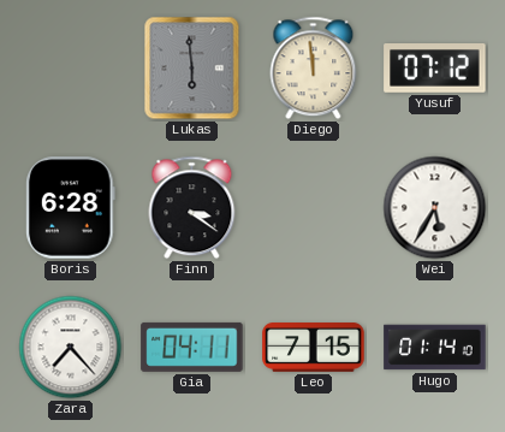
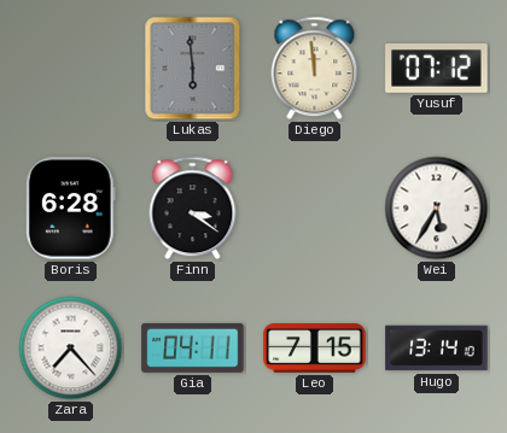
Hugo: 01:14 -> 13:14 (437, 349)
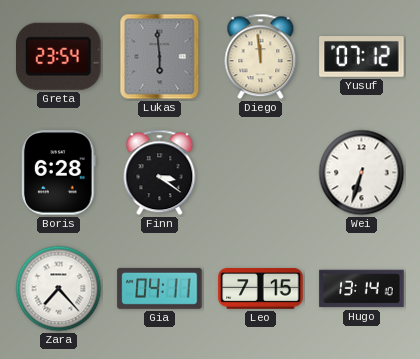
Greta: none -> 23:54 (59, 56)
Wei: 5:35 -> 6:33 (362, 173)
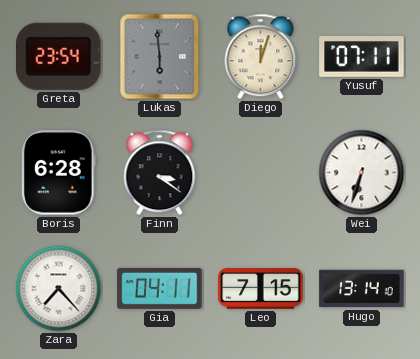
Diego: 11:59 -> 12:03 (261, 57)
Yusuf: 07:12 -> 07:11 (362, 57)
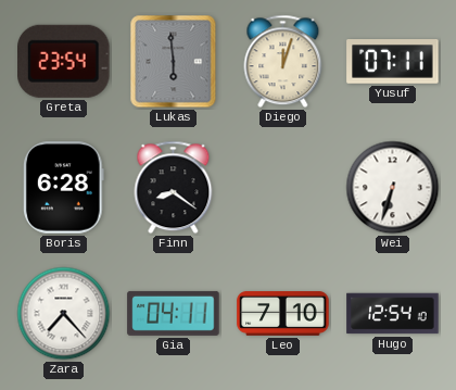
Finn: 3:21 -> 8:21 (174, 188)
Leo: 7:15 -> 7:10 (283, 314)
Hugo: 13:14 -> 12:54 (393, 314)
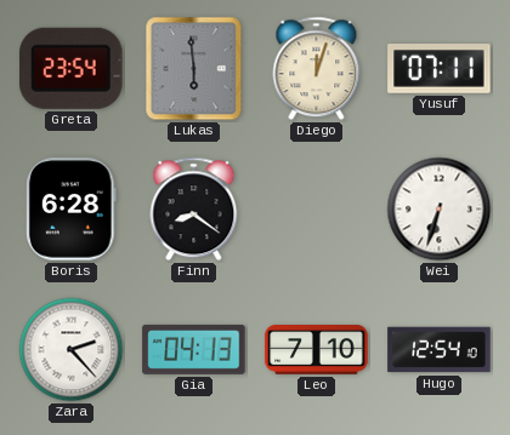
Zara: 7:23 -> 2:23 (72, 350)
Gia: 04:11 -> 04:13 (194, 349)
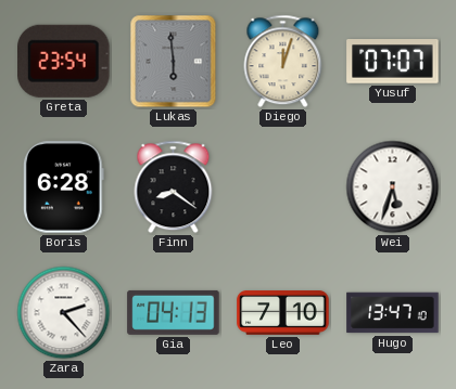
Yusuf: 07:11 -> 07:07 (393, 62)
Wei: 6:33 -> 5:33 (393, 187)
Hugo: 12:54 -> 13:47 (393, 313)
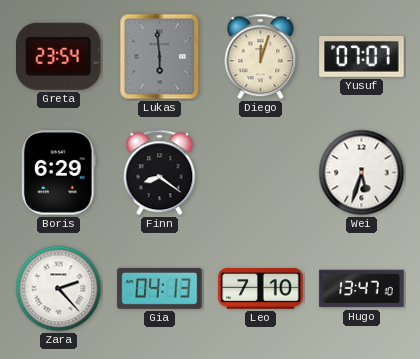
Boris: 6:28 -> 6:29 (58, 173)
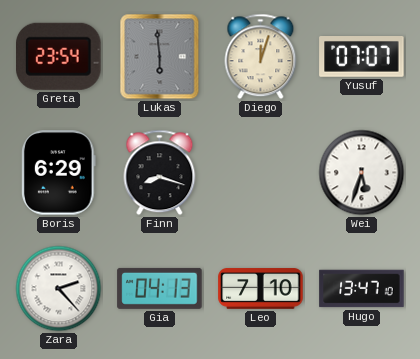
Finn: 8:21 -> 8:18 (160, 173)
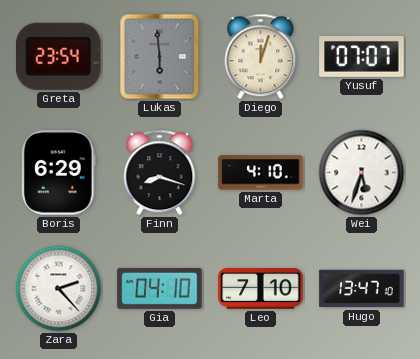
Marta: none -> 4:10 (261, 173)
Gia: 04:13 -> 04:10 (160, 288)
